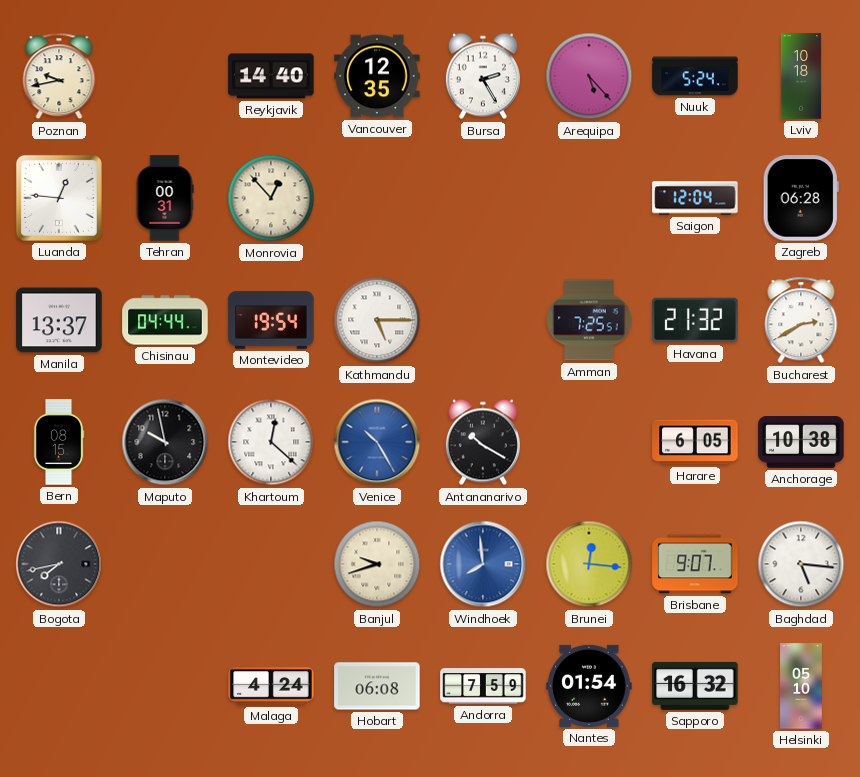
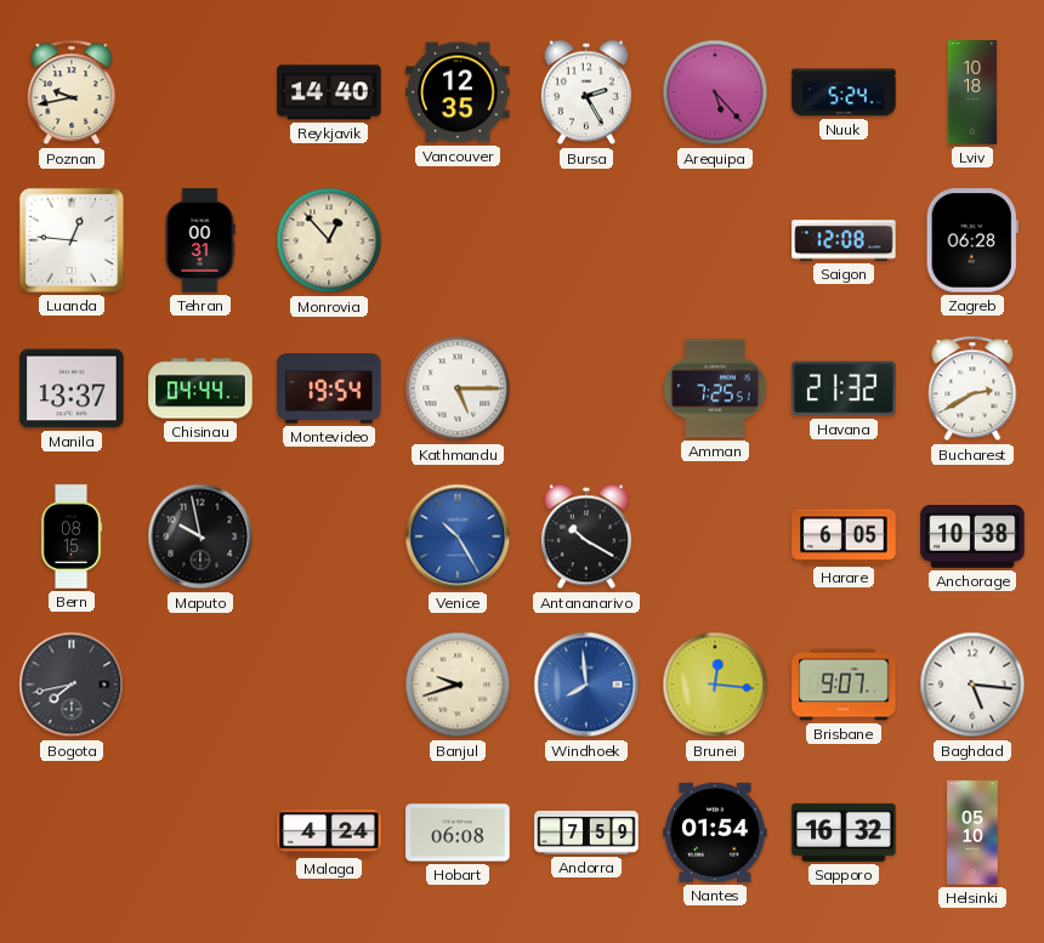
Saigon: 12:04 -> 12:08 (844, 240)
Khartoum: 12:22 -> none (271, 442)
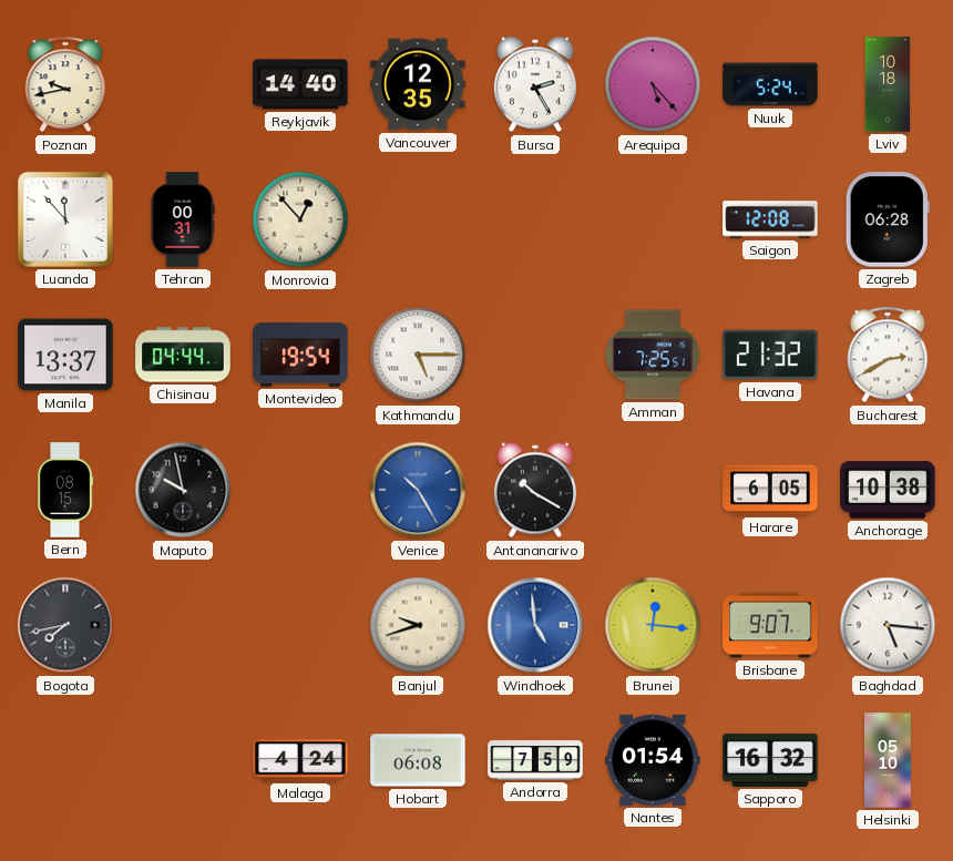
Luanda: 12:46 -> 11:53 (65, 219)
Windhoek: 7:59 -> 4:59 (535, 625)
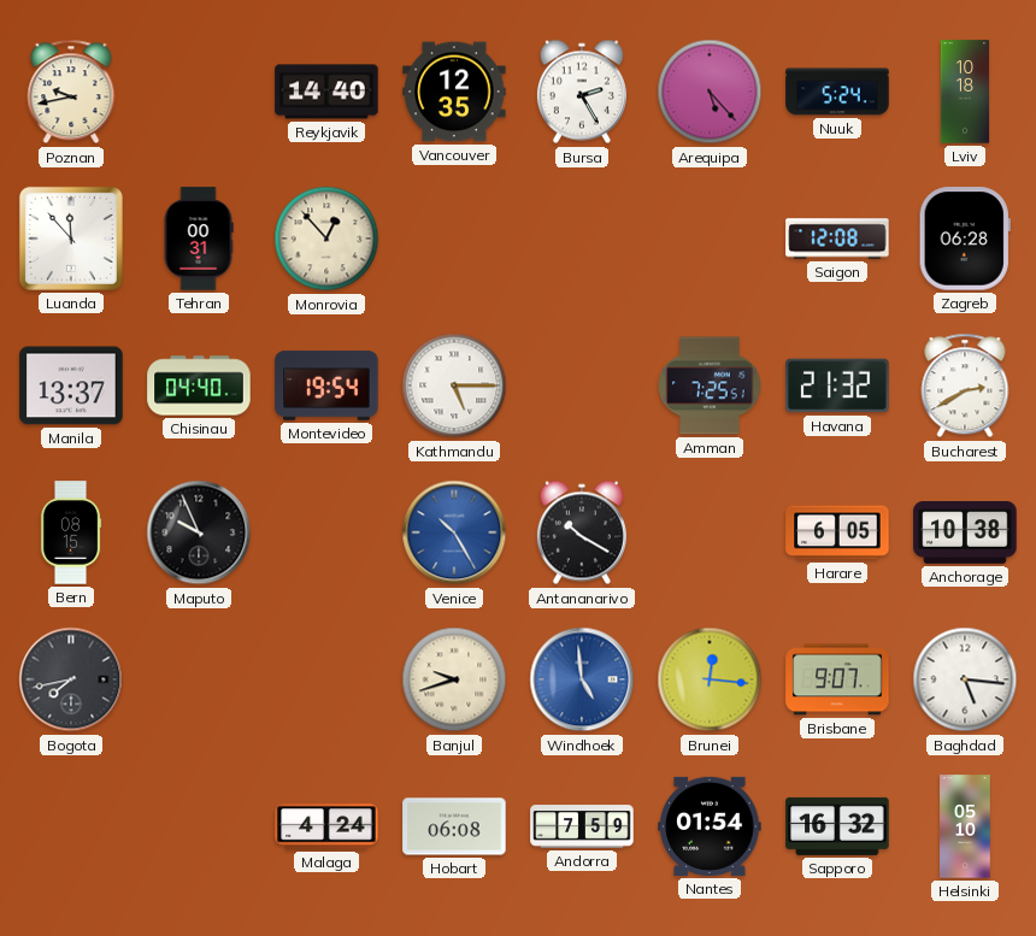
Chisinau: 04:44 -> 04:40 (199, 385)
Maputo: 9:58 -> 9:56 (199, 532)
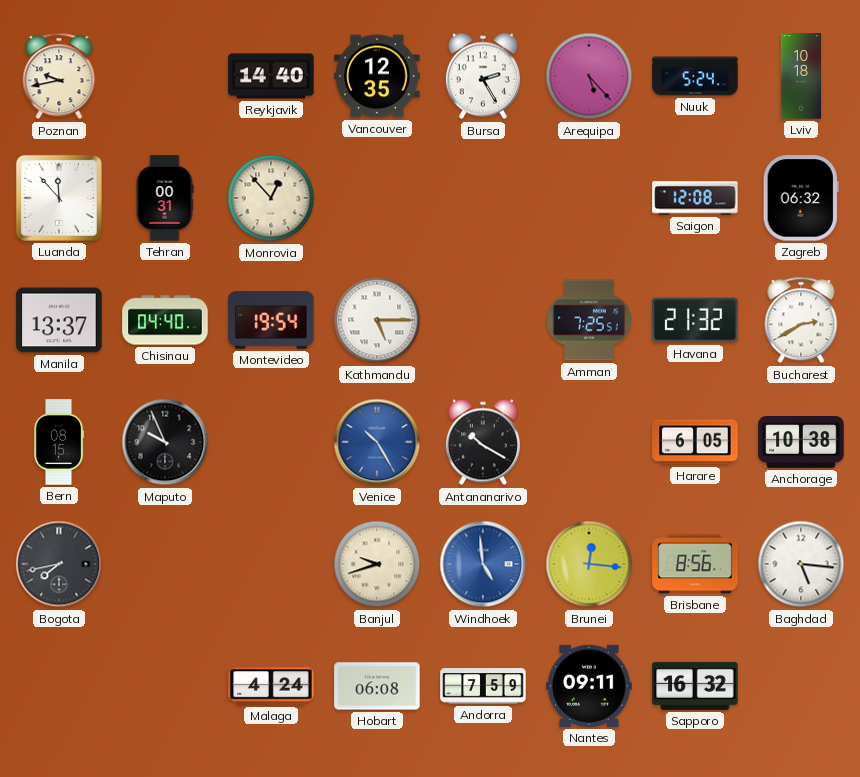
Zagreb: 06:28 -> 06:32 (801, 198)
Brisbane: 9:07 -> 8:56 (695, 564)
Nantes: 01:54 -> 09:11 (589, 686)
Helsinki: 05:10 -> none (965, 826)
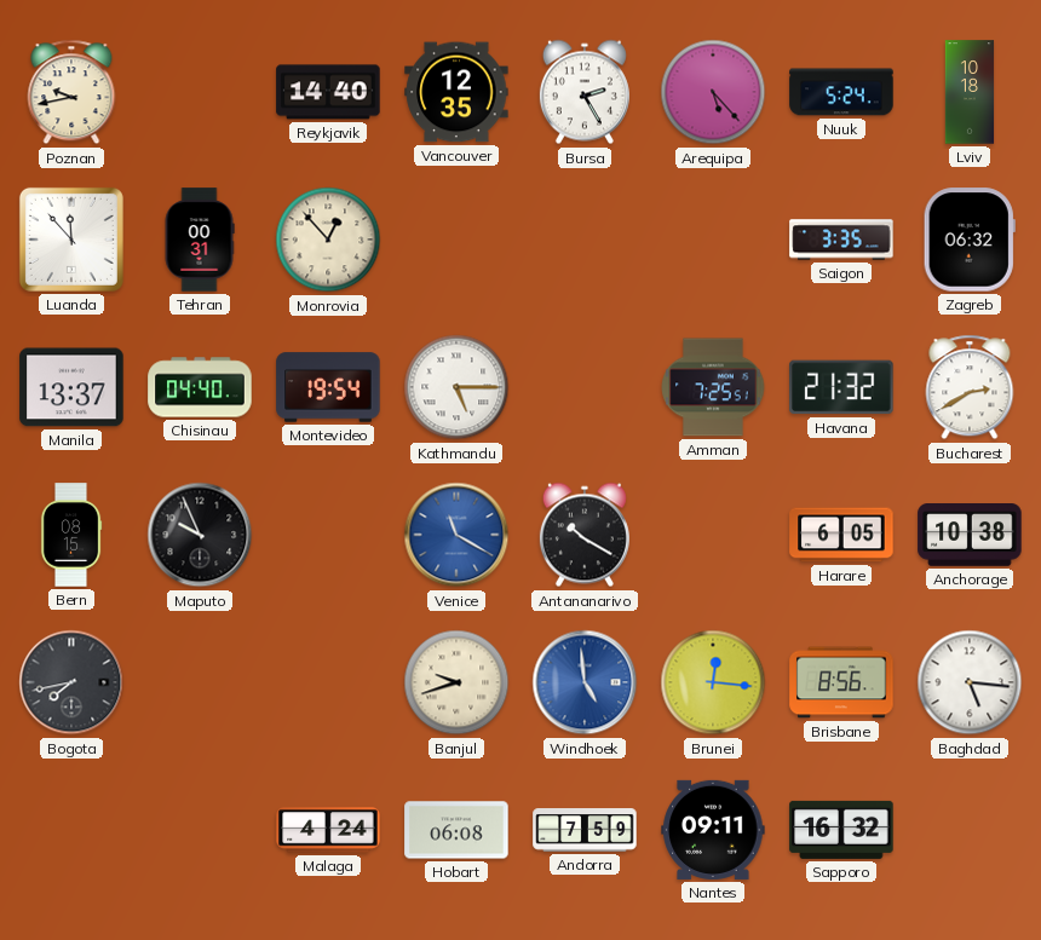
Saigon: 12:08 -> 3:35 (841, 240)
Venice: 10:25 -> 11:20 (456, 535)
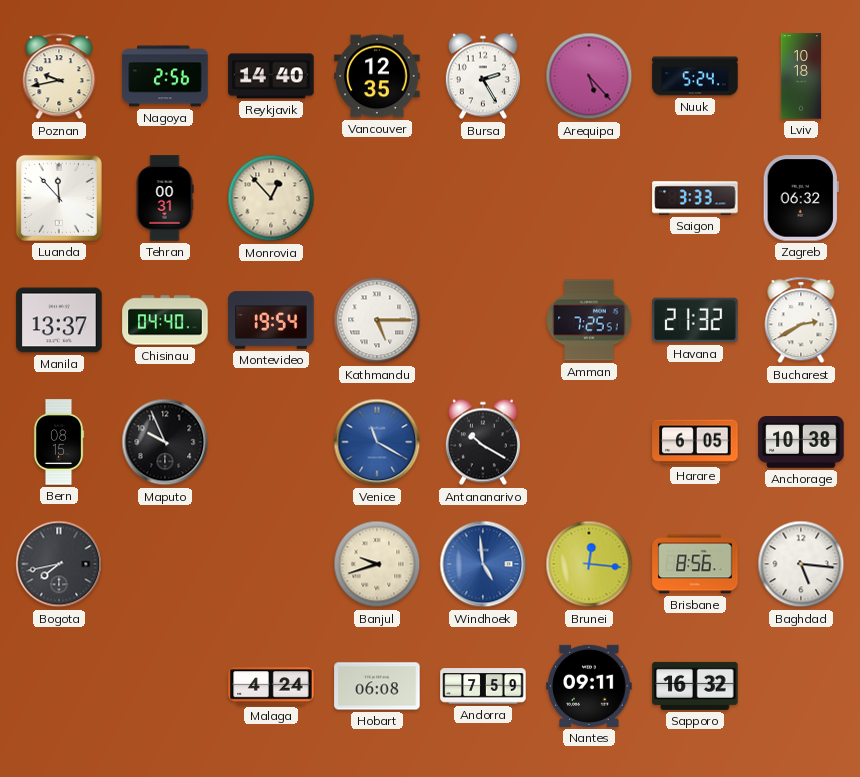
Nagoya: none -> 2:56 (165, 76)
Saigon: 3:35 -> 3:33 (695, 198)
